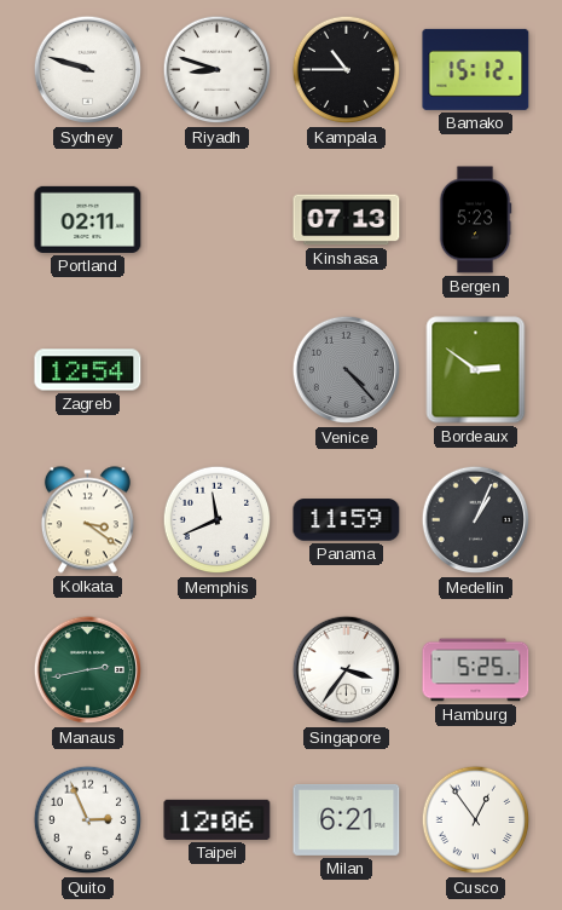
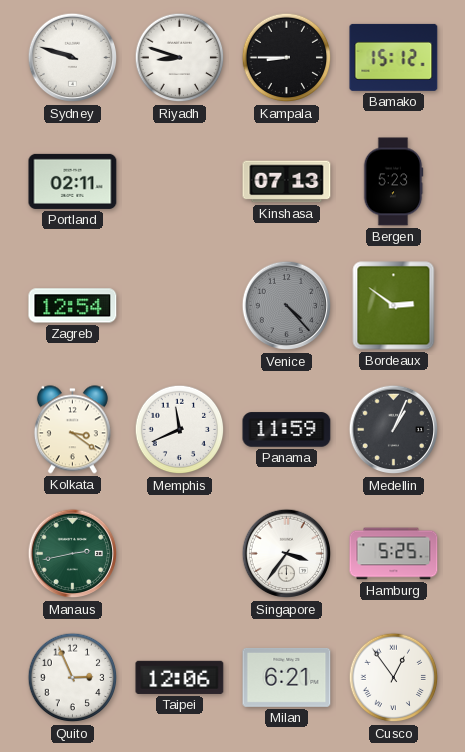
Kampala: 10:45 -> 8:45 (287, 58)
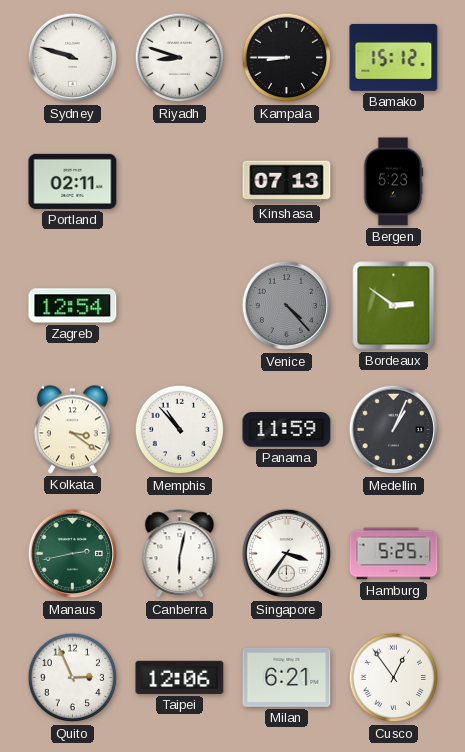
Memphis: 11:41 -> 10:53 (180, 430)
Canberra: none -> 6:02 (180, 554)
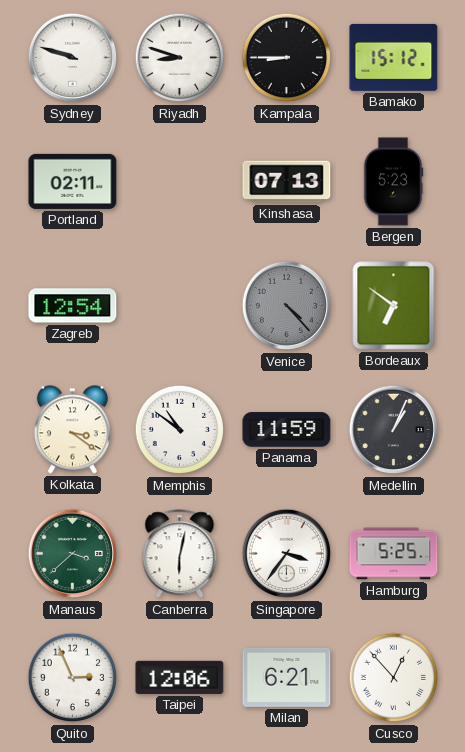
Bordeaux: 2:51 -> 6:51 (394, 306)
Memphis: 10:53 -> 10:51 (180, 430)
Manaus: 2:43 -> 3:38 (73, 554)
Cusco: 12:54 -> 12:53 (394, 678)
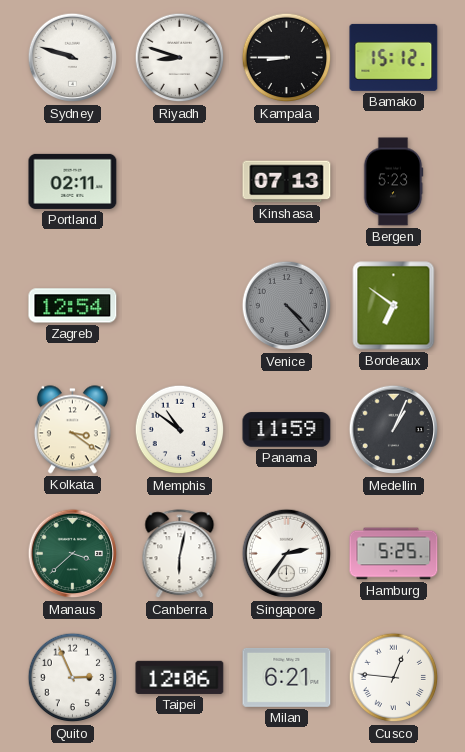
Singapore: 3:36 -> 2:36 (287, 554)
Cusco: 12:53 -> 12:46 (394, 678)
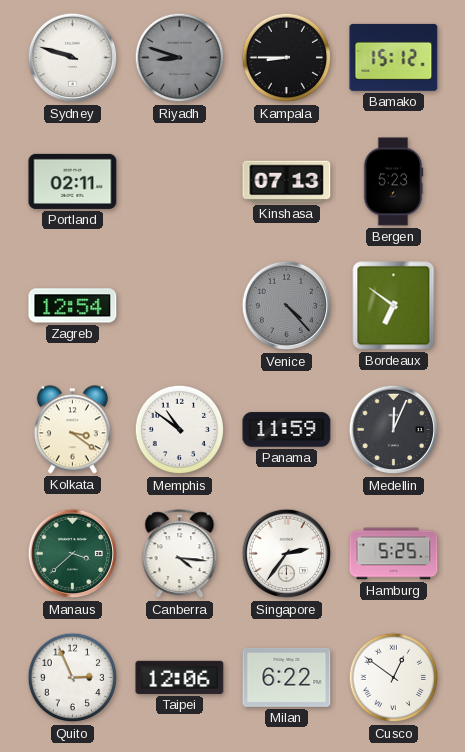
Riyadh dial: white -> grey (180, 58)
Medellin: 1:04 -> 12:04 (394, 430)
Canberra: 6:02 -> 4:16 (180, 554)
Milan: 6:21 -> 6:22 (287, 677)
Cusco: 12:46 -> 12:51 (394, 678)
